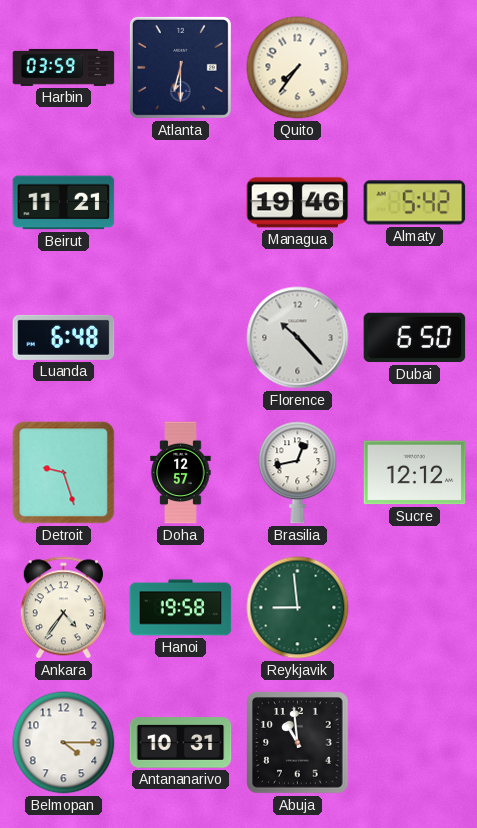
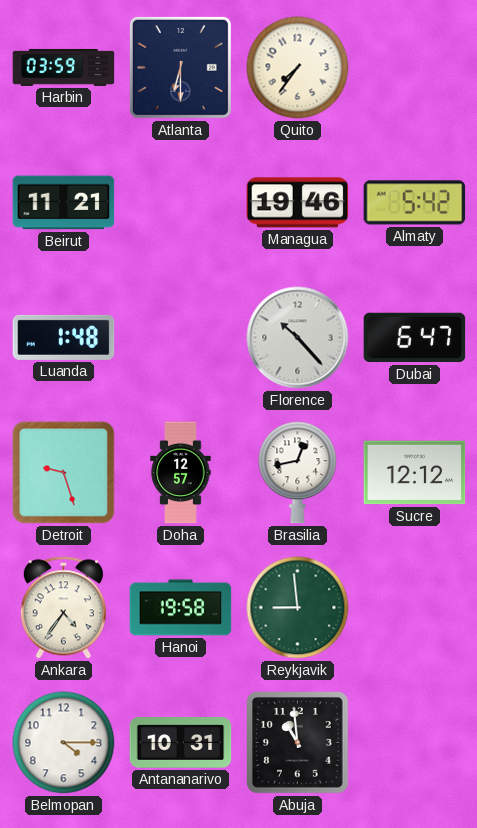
Luanda: 6:48 -> 1:48 (64, 337)
Dubai: 6:50 -> 6:47 (415, 338)
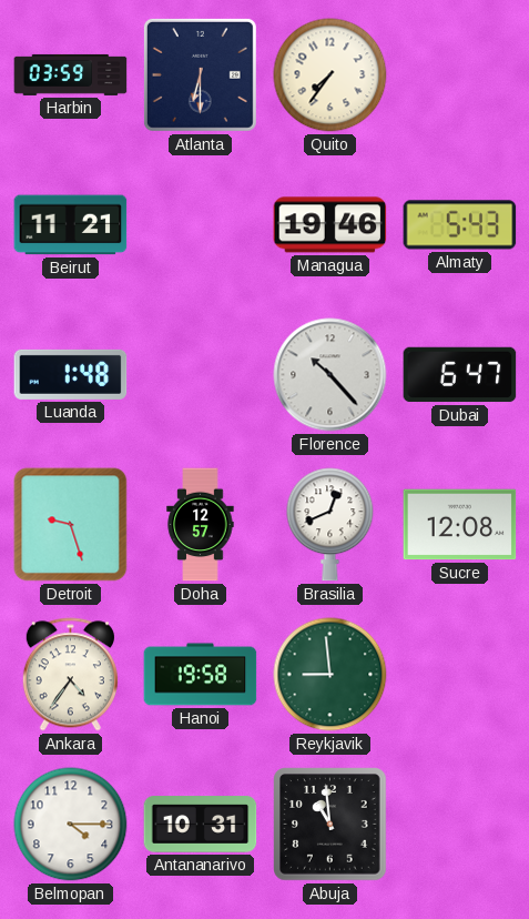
Almaty: 5:42 -> 5:43 (460, 225)
Brasilia: 12:43 -> 12:41 (330, 525)
Sucre: 12:12 -> 12:08 (460, 525)
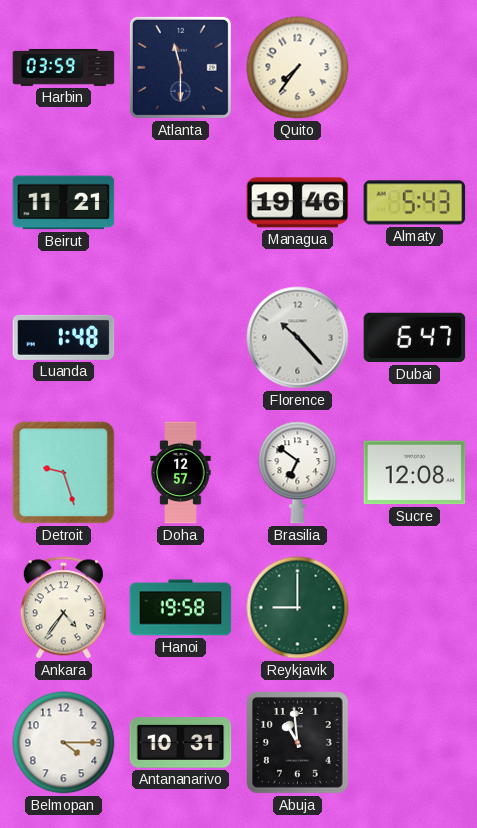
Atlanta: 6:30 -> 11:30 (180, 67)
Brasilia: 12:41 -> 6:51 (298, 473)
Reykjavik: 8:59 -> 9:00 (298, 608)
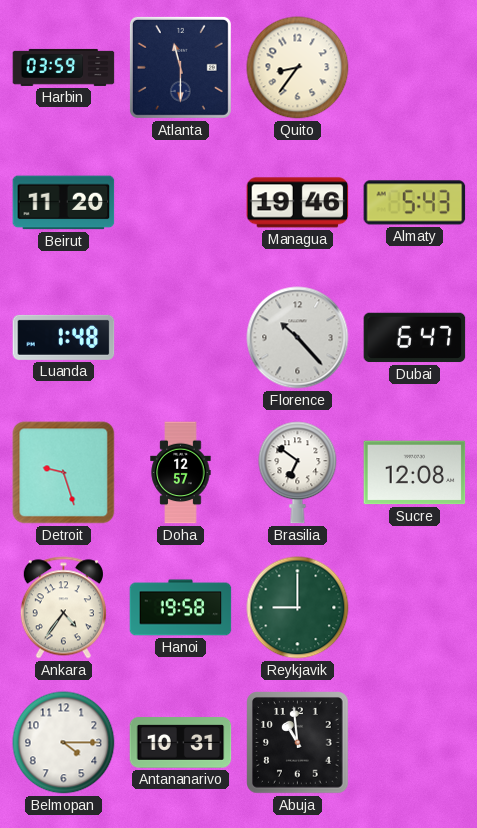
Quito: 7:36 -> 8:36 (298, 68)
Beirut: 11:21 -> 11:20 (64, 203)
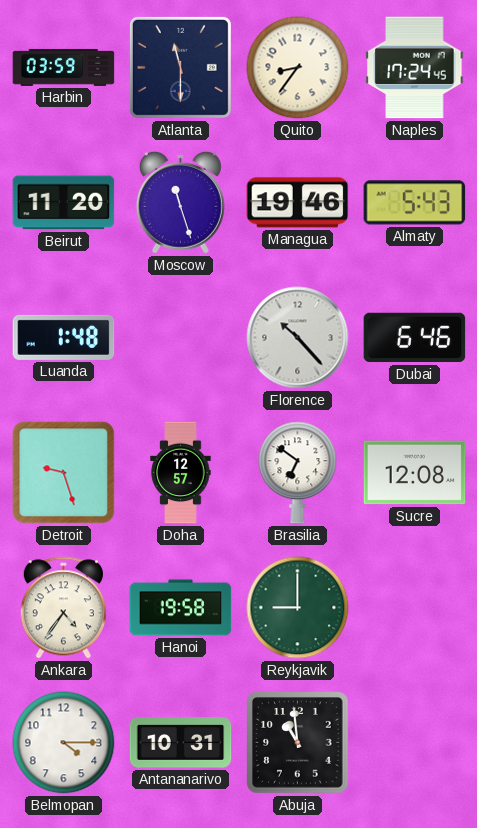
Naples: none -> 17:24 (415, 68)
Moscow: none -> 11:27 (180, 202)
Dubai: 6:47 -> 6:46 (415, 338)
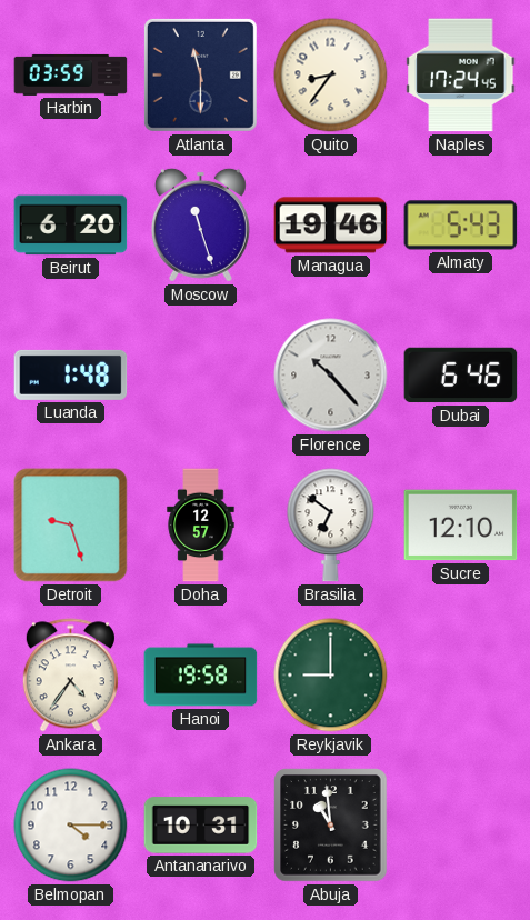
Beirut: 11:20 -> 6:20 (71, 226)
Sucre: 12:08 -> 12:10 (461, 526)
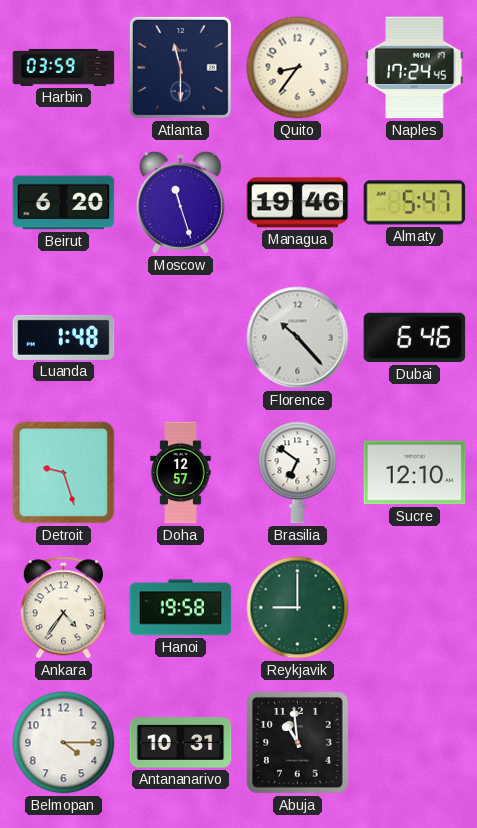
Almaty: 5:43 -> 5:47 (415, 203)
